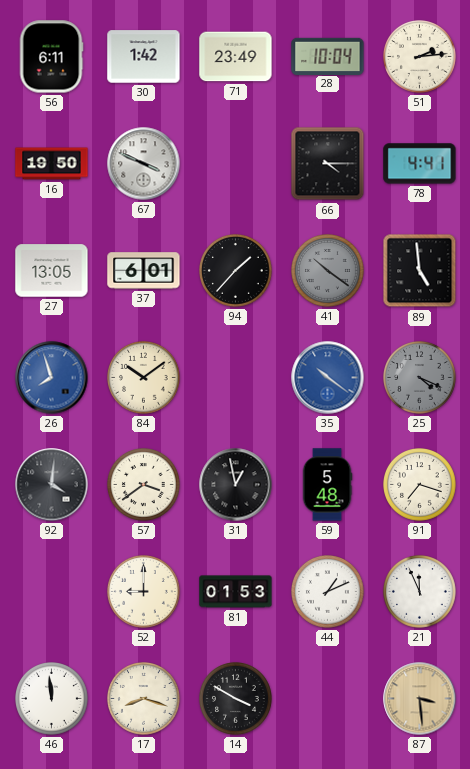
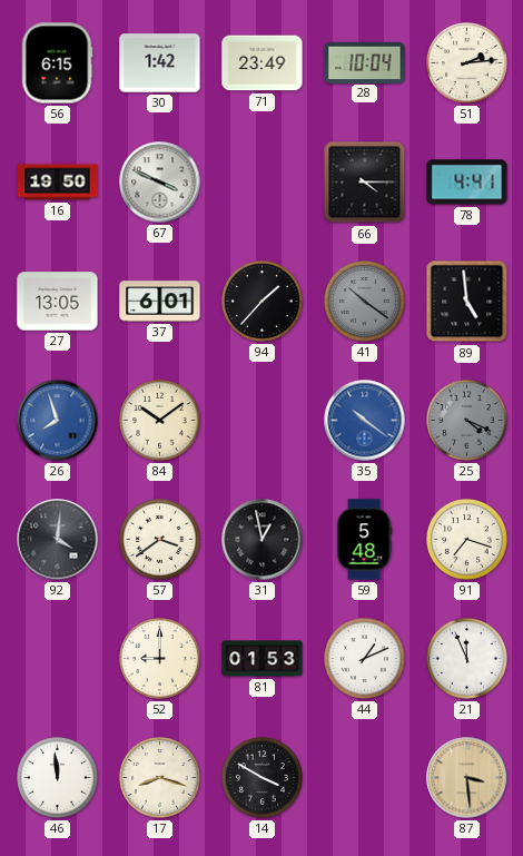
56: 6:11 -> 6:15 (57, 63)
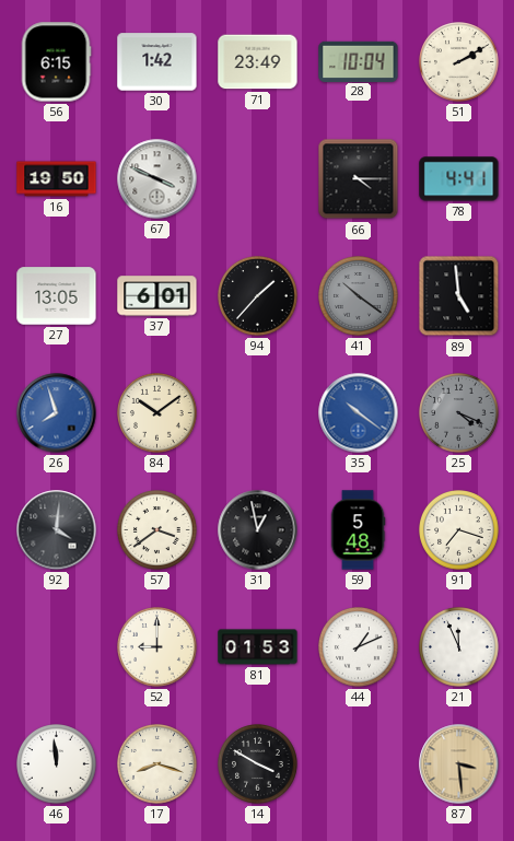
51: 2:14 -> 2:10 (459, 62)
